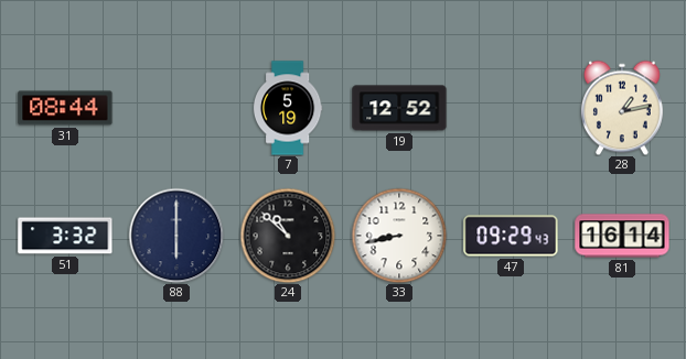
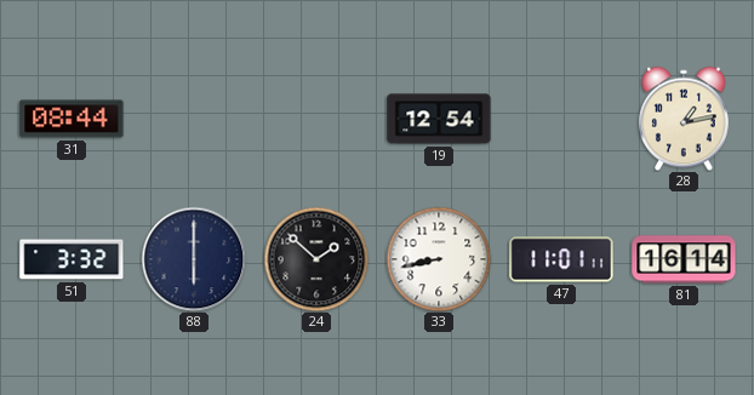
7: 5:19 -> none (288, 108)
19: 12:52 -> 12:54 (439, 119)
24: 10:52 -> 1:52 (316, 259)
47: 09:29 -> 11:01 (561, 259)
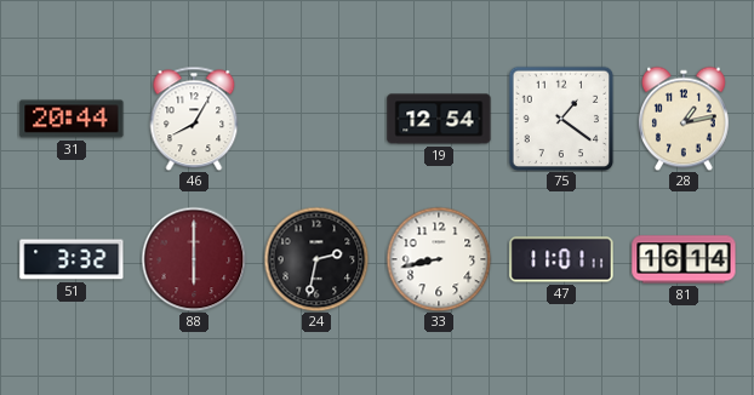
31: 08:44 -> 20:44 (72, 119)
46: none -> 8:05 (194, 119)
75: none -> 1:21 (561, 119)
88 dial: navy -> burgundy (194, 259)
24: 1:52 -> 2:32 (316, 259)
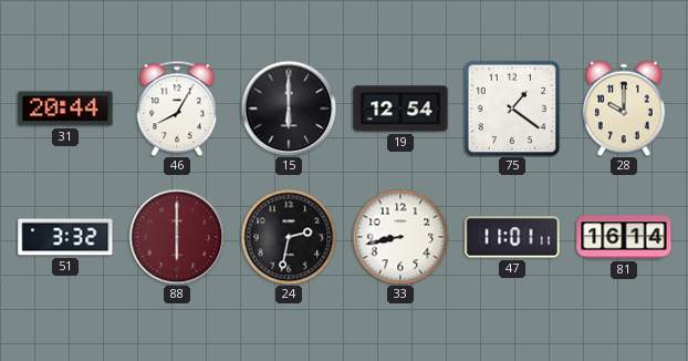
15: none -> 6:00 (289, 109)
28: 1:13 -> 10:00 (624, 109)
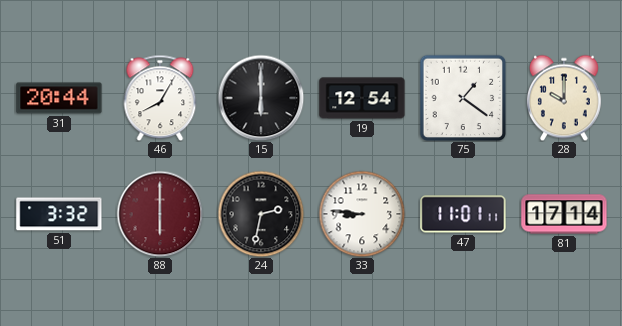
33: 8:43 -> 8:46 (362, 214)
81: 16:14 -> 17:14 (564, 214)
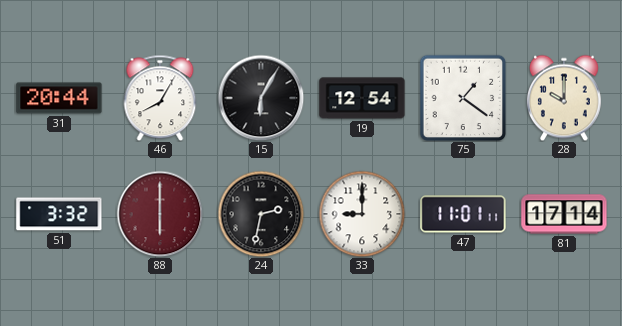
15: 6:00 -> 6:05 (261, 98)
33: 8:46 -> 9:00 (362, 214)
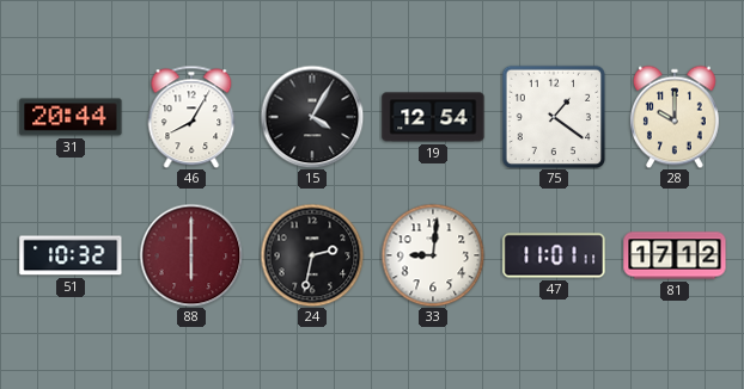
15: 6:05 -> 4:05 (312, 117)
51: 3:32 -> 10:32 (71, 255)
33: 9:00 -> 9:01 (433, 255)
81: 17:14 -> 17:12 (675, 255)
